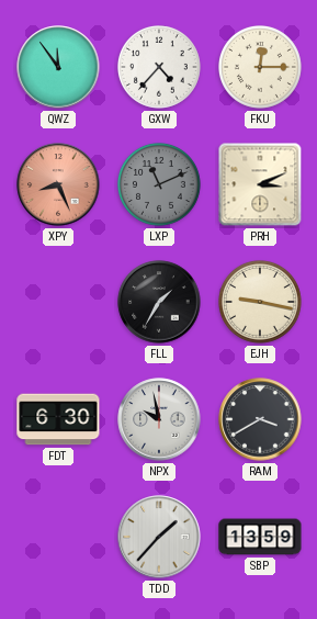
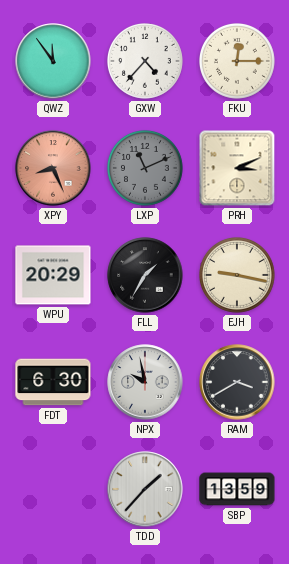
WPU: none -> 20:29 (53, 275)
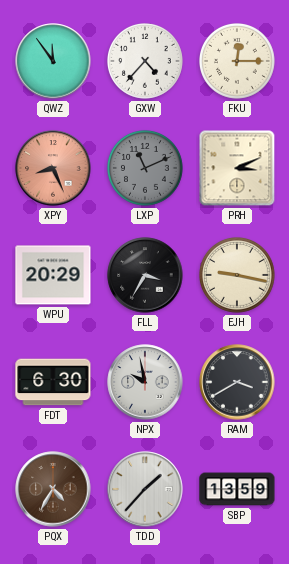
FLL: 1:35 -> 3:35 (145, 275)
PQX: none -> 4:35 (53, 489)
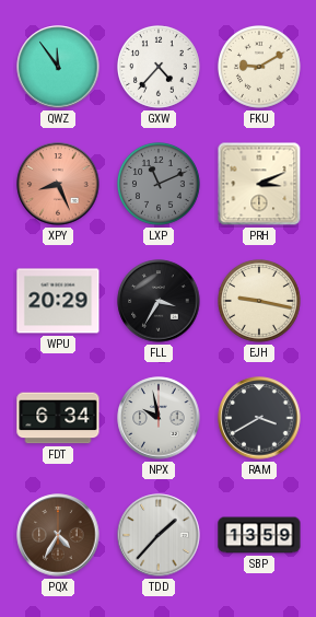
FKU: 12:15 -> 9:10 (260, 68)
FDT: 6:30 -> 6:34 (58, 418)
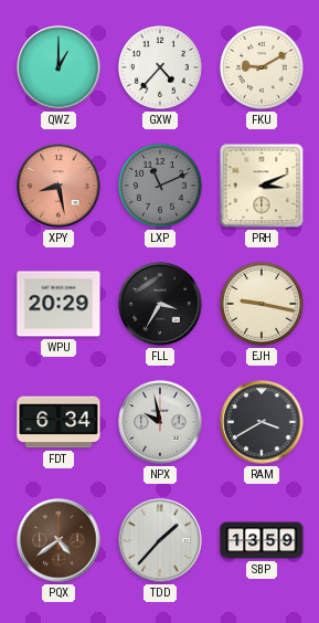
QWZ: 11:54 -> 1:00 (59, 67)
XPY: 8:26 -> 8:28 (59, 186)
PQX: 4:35 -> 4:39 (59, 540)
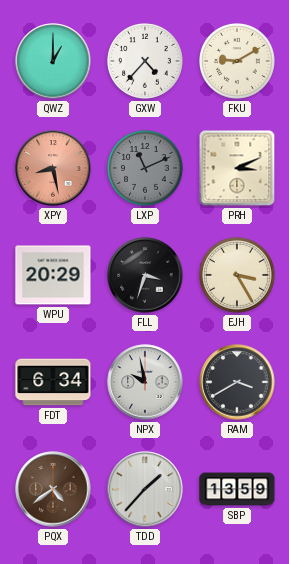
FLL: 3:35 -> 3:33 (145, 275)
EJH: 9:17 -> 3:25 (238, 276)
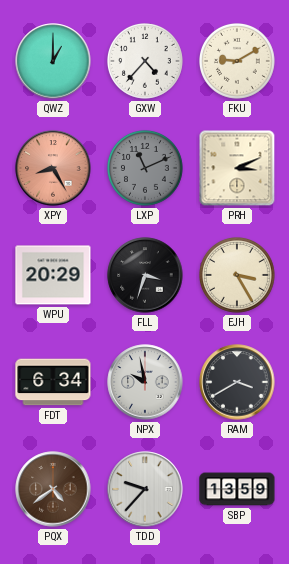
XPY: 8:28 -> 8:25 (53, 168)
TDD: 1:37 -> 9:37 (145, 489)
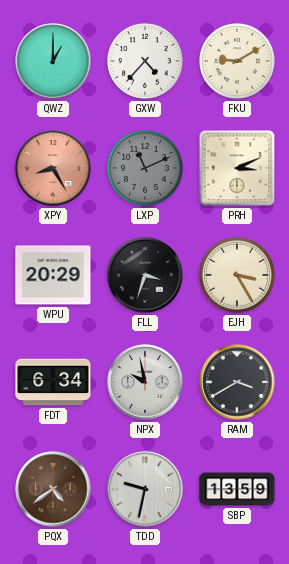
TDD: 9:37 -> 9:32 (145, 489)
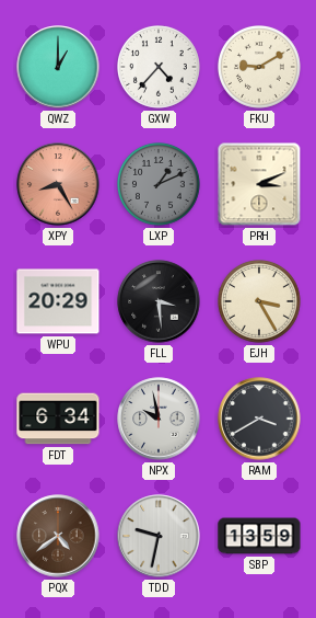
LXP: 11:11 -> 1:11 (160, 185)
FLL: 3:33 -> 3:29 (159, 301)
